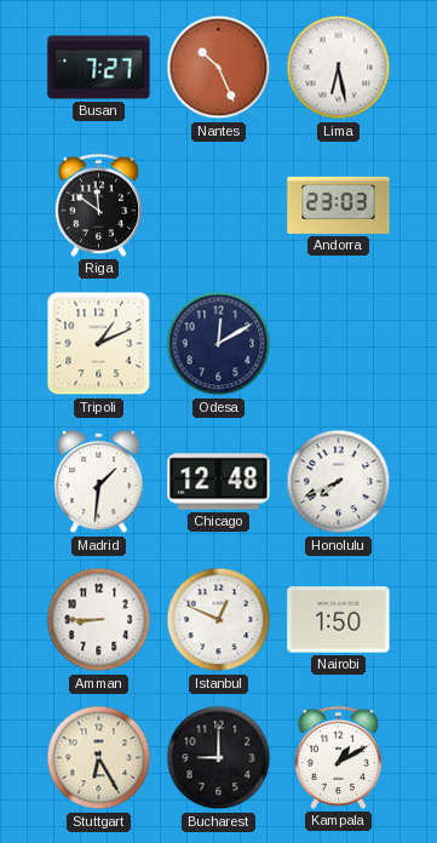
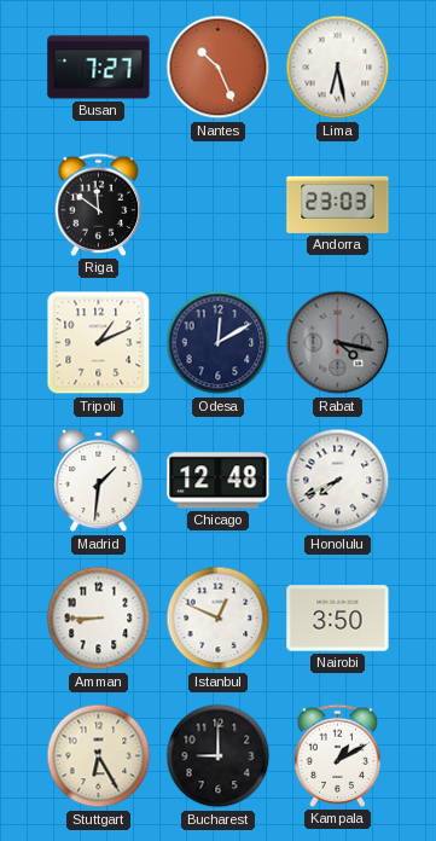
Rabat: none -> 4:17 (338, 343)
Nairobi: 1:50 -> 3:50 (338, 619)
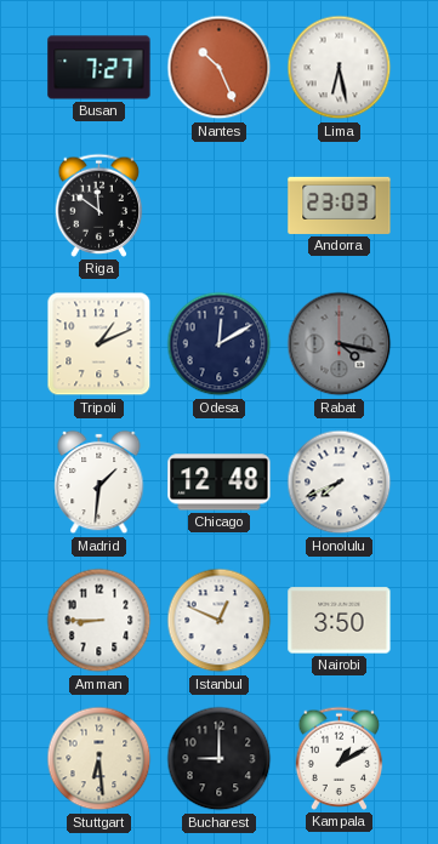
Stuttgart: 6:25 -> 6:29 (99, 759)
